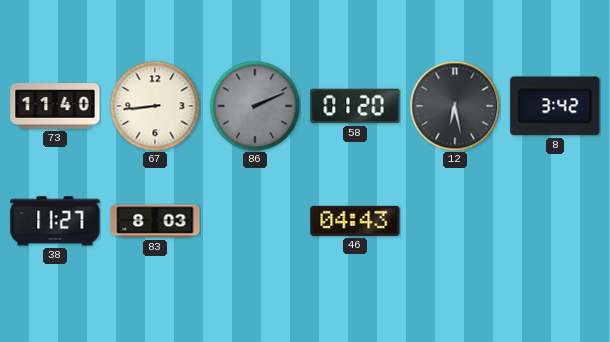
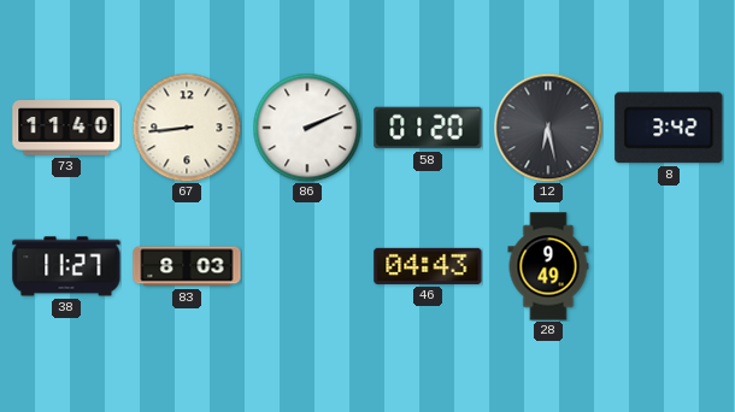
86 dial: grey -> white (307, 128)
28: none -> 9:49 (548, 266)
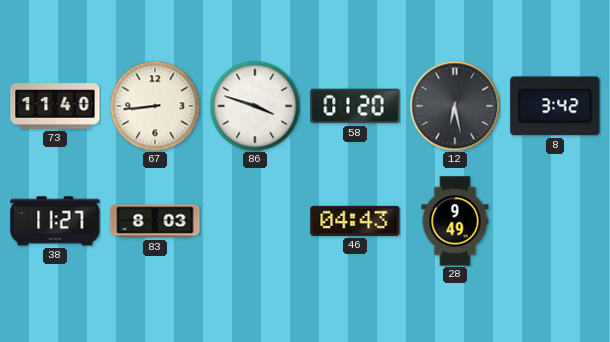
86: 2:11 -> 3:48 (255, 106)
